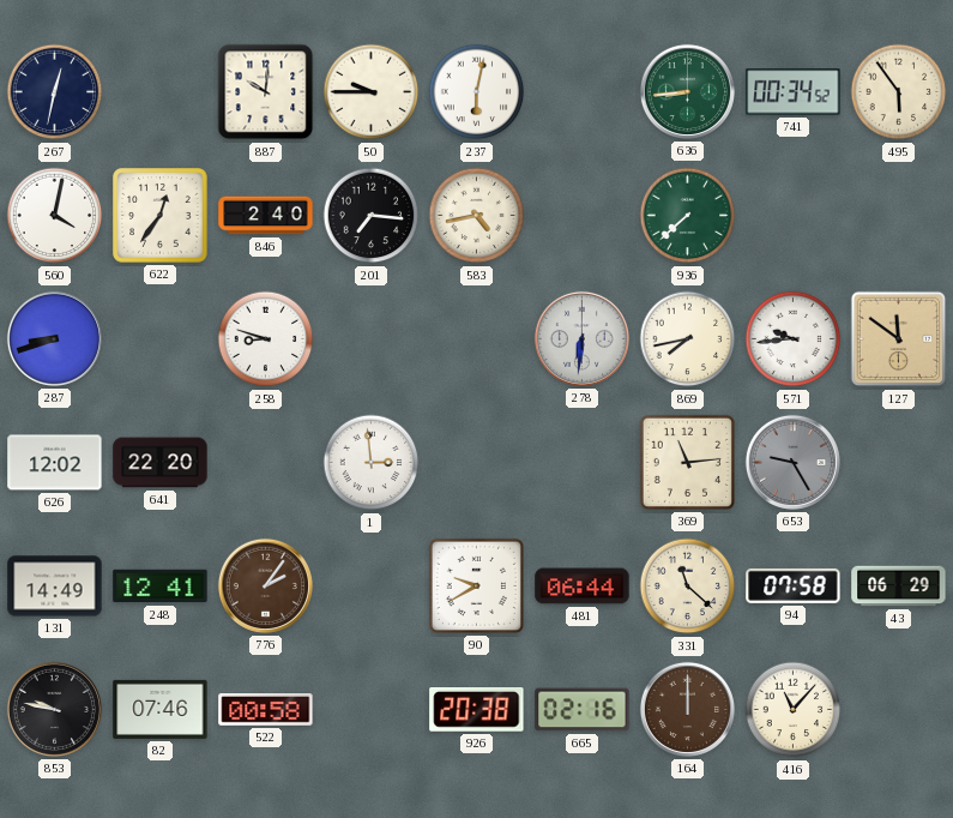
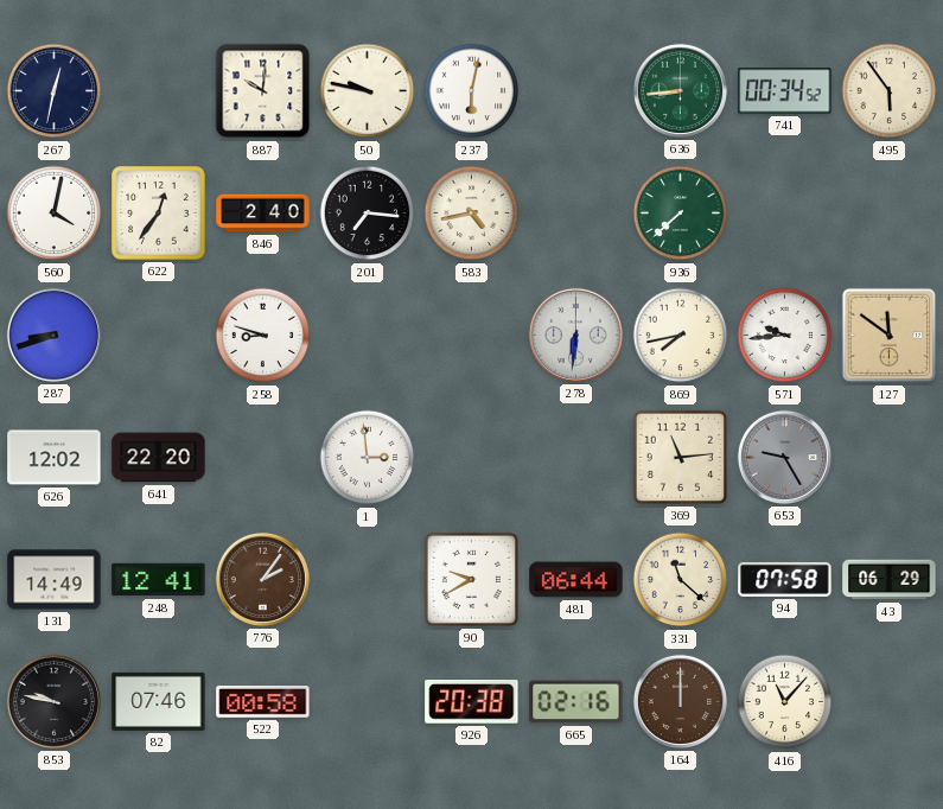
50: 9:45 -> 9:47 (368, 91)
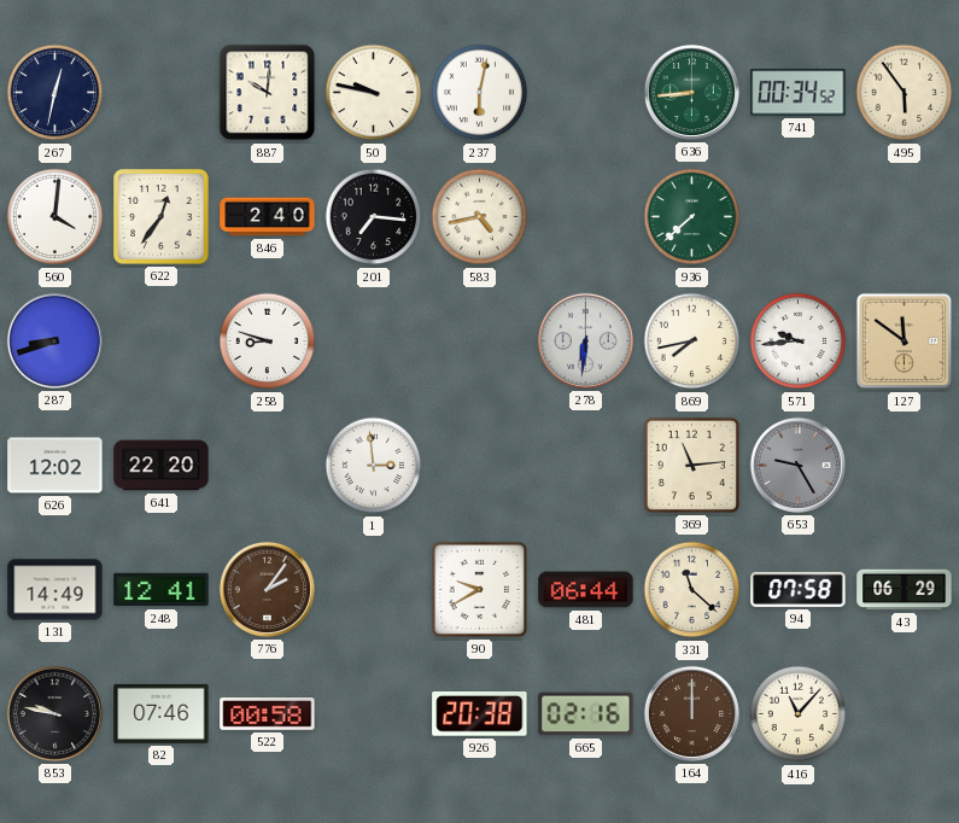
560: 4:02 -> 4:01 (55, 217)
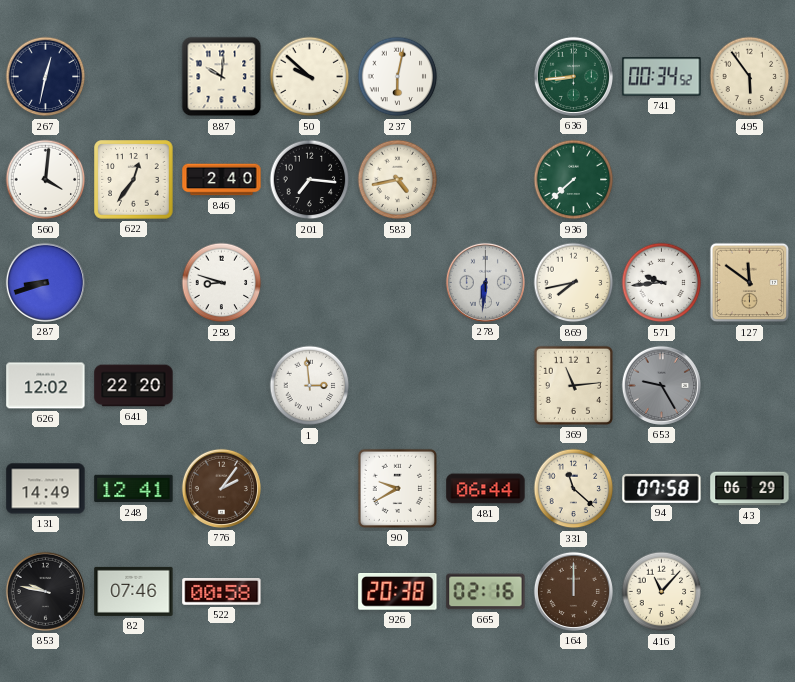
50: 9:47 -> 9:52 (310, 77)
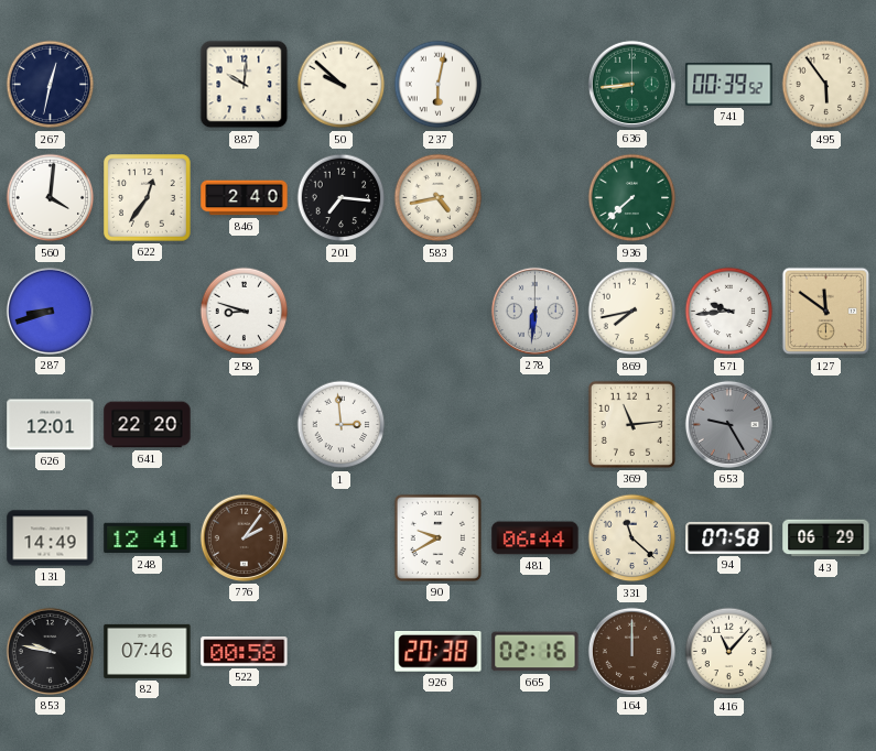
741: 00:34 -> 00:39 (729, 85)
626: 12:02 -> 12:01 (51, 425)
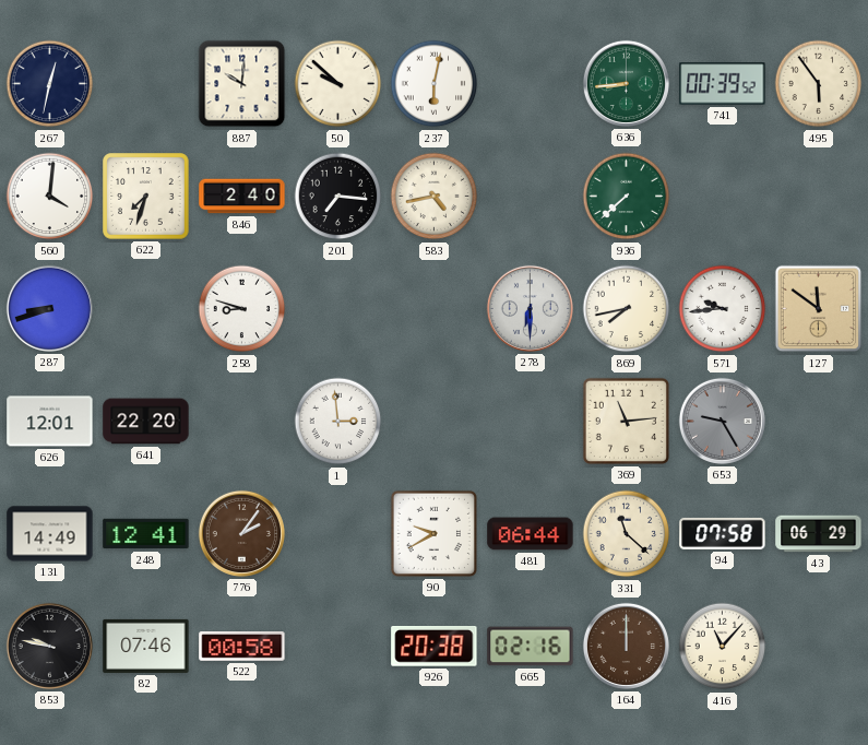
622: 12:36 -> 7:33 (146, 197)
278: 6:31 -> 6:30 (530, 308)
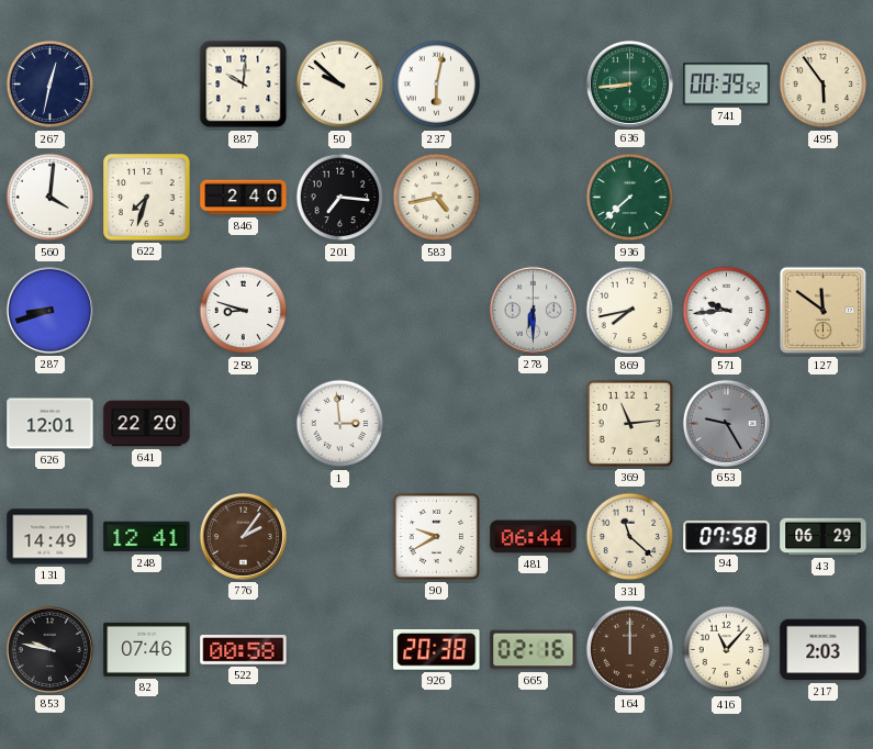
217: none -> 2:03 (824, 650)
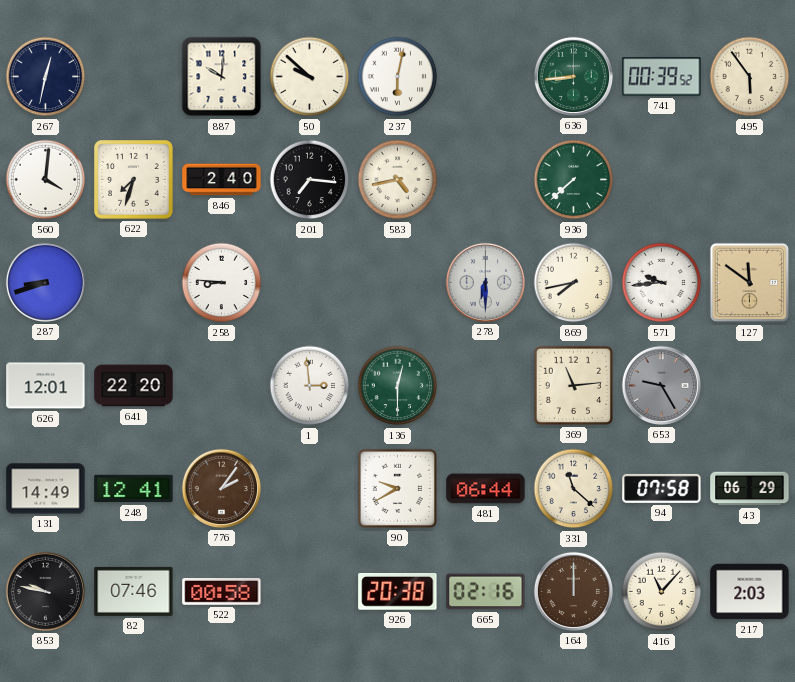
258: 8:48 -> 8:46 (222, 283)
136: none -> 12:30 (398, 386)
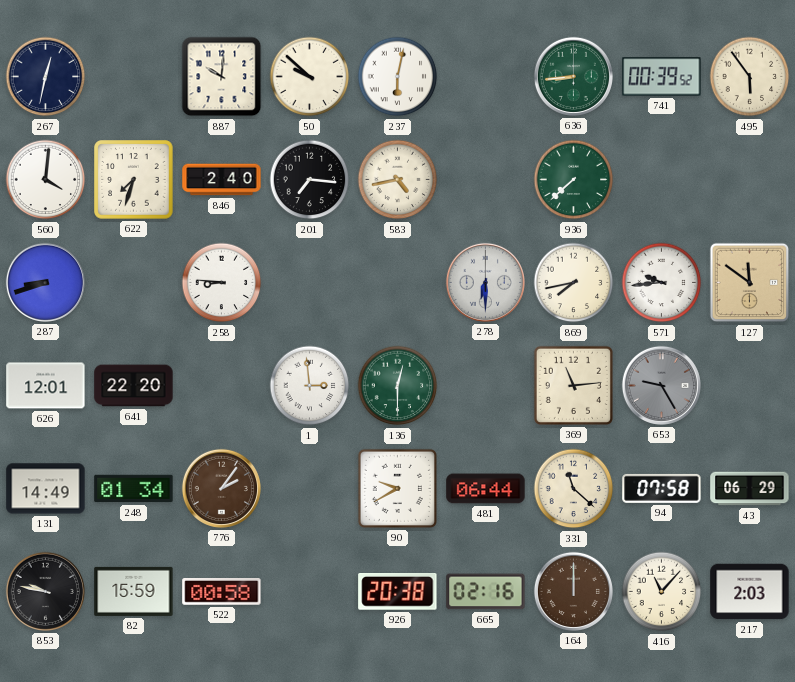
248: 12:41 -> 01:34 (134, 489)
82: 07:46 -> 15:59 (134, 591)
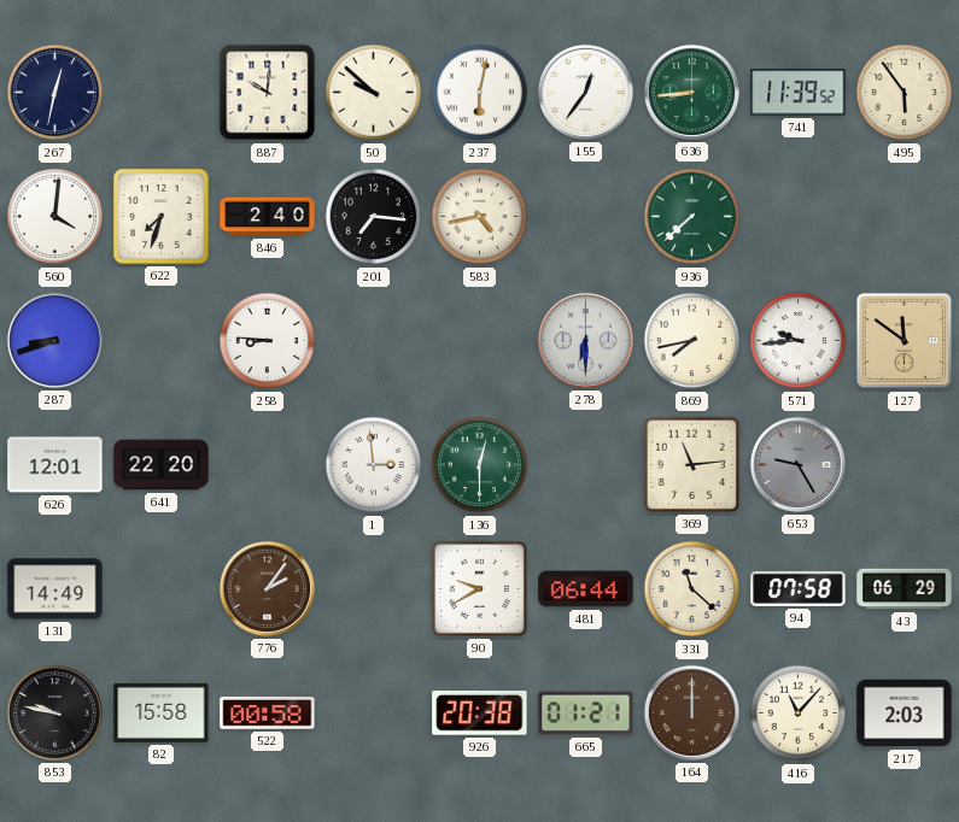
155: none -> 12:36 (585, 92)
741: 00:39 -> 11:39 (799, 93)
248: 01:34 -> none (134, 489)
82: 15:59 -> 15:58 (162, 712)
665: 02:16 -> 01:21 (586, 714)
